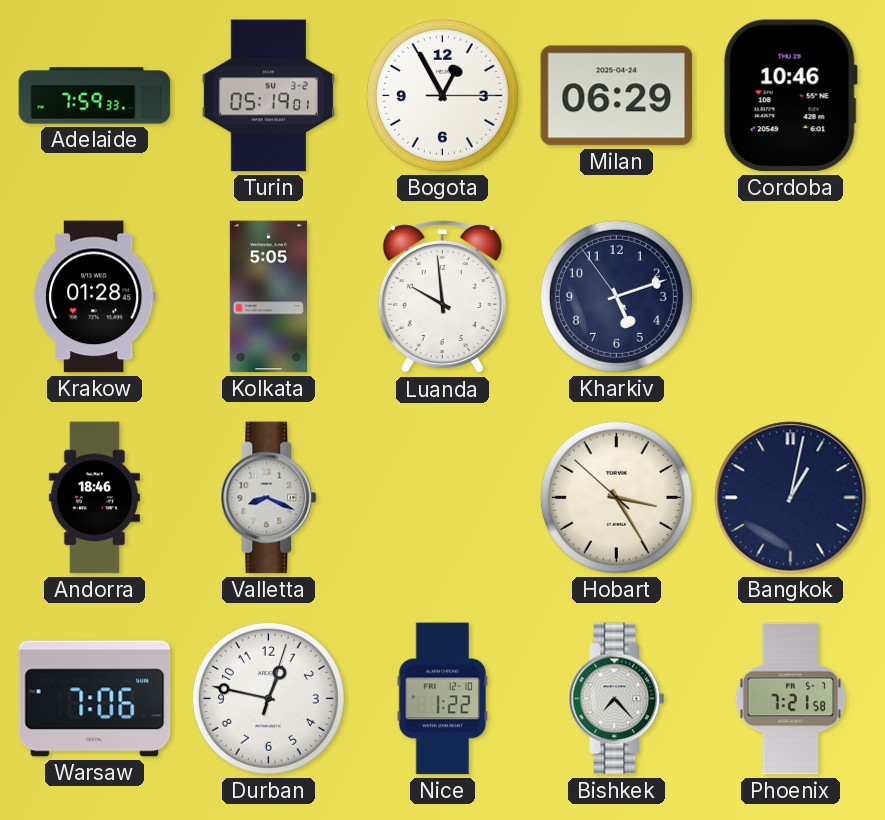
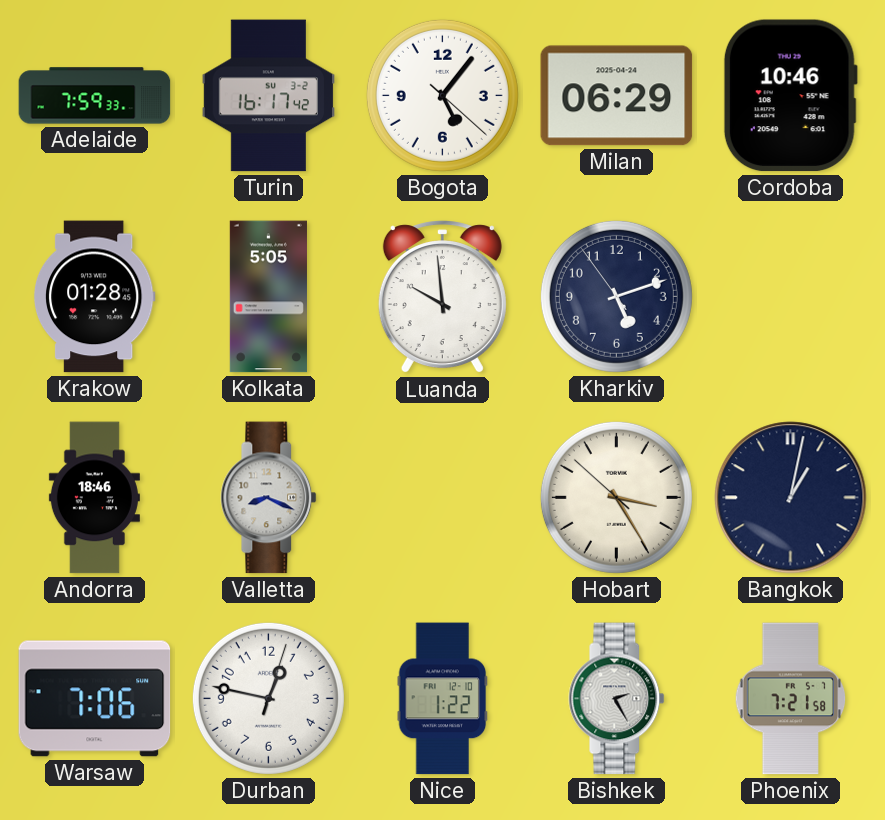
Turin: 05:19 -> 16:17 (268, 96)
Bogota: 12:55 -> 5:06 (442, 95)
Bishkek: 7:23 -> 2:25 (617, 699)
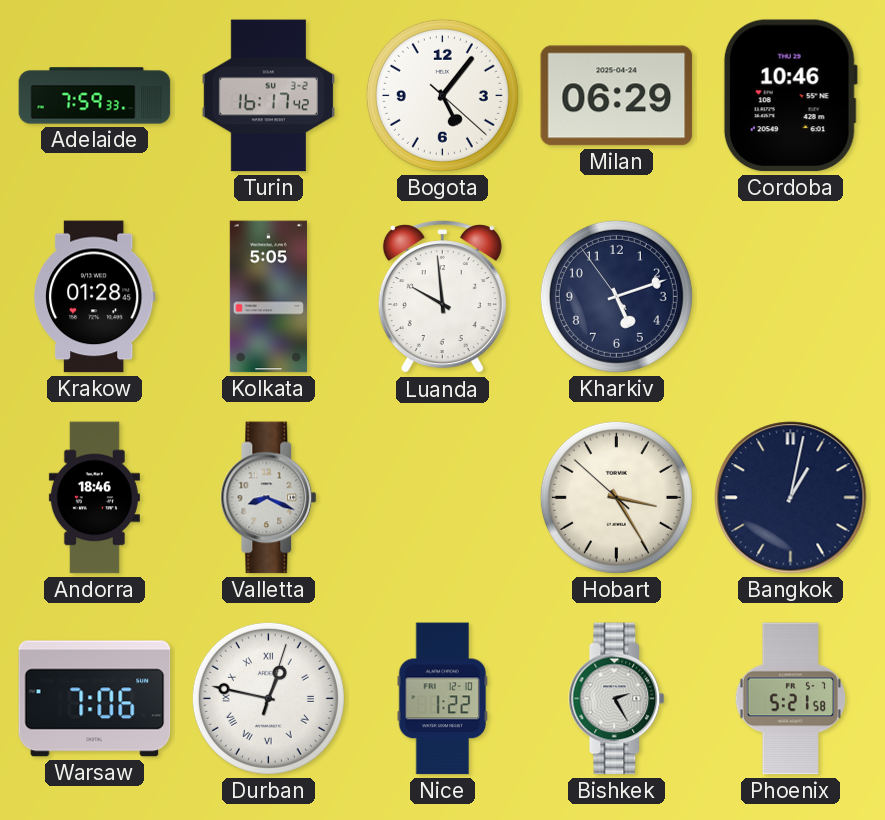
Durban numerals: Arabic -> Roman (268, 698)
Phoenix: 7:21 -> 5:21 (791, 699)
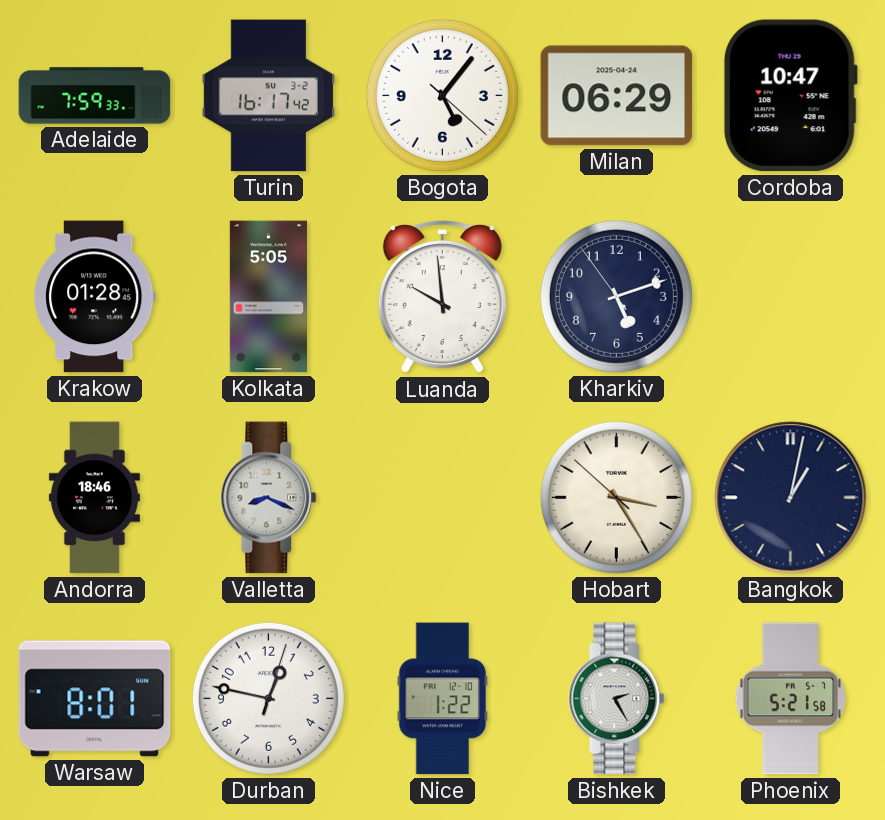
Cordoba: 10:46 -> 10:47 (790, 96)
Warsaw: 7:06 -> 8:01 (95, 699)
Durban numerals: Roman -> Arabic (268, 698)
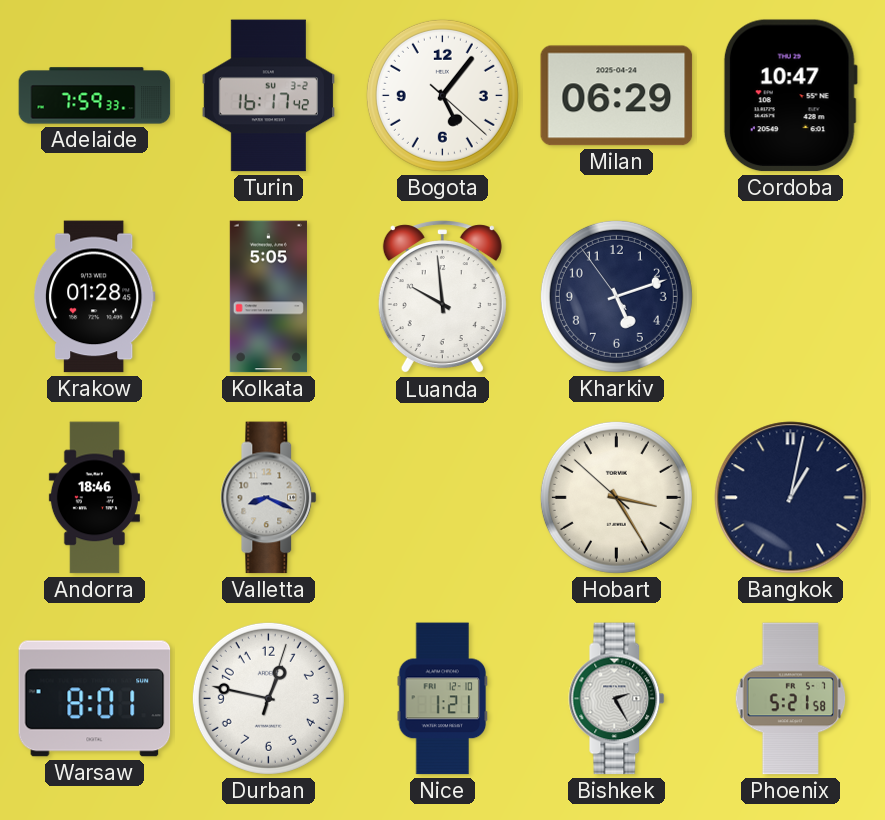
Nice: 1:22 -> 1:21 (443, 699)
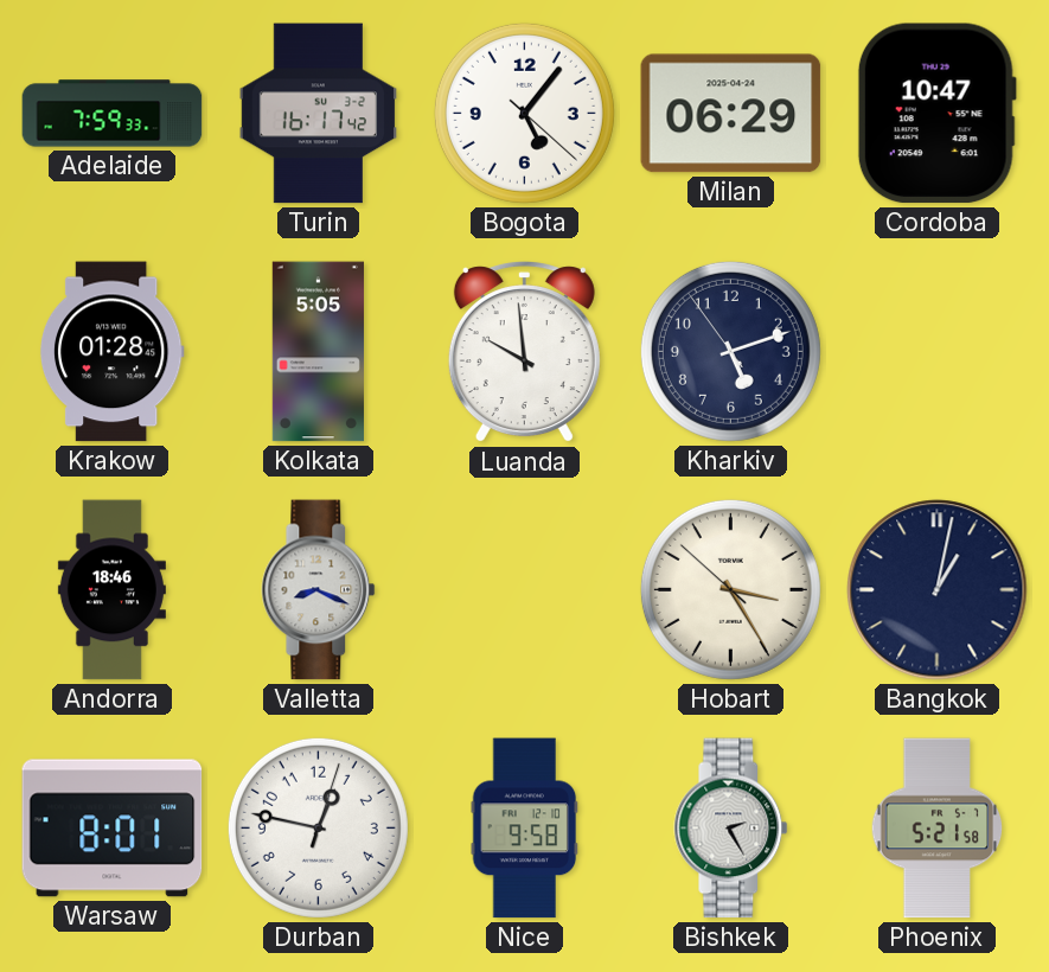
Nice: 1:21 -> 9:58 (525, 829)
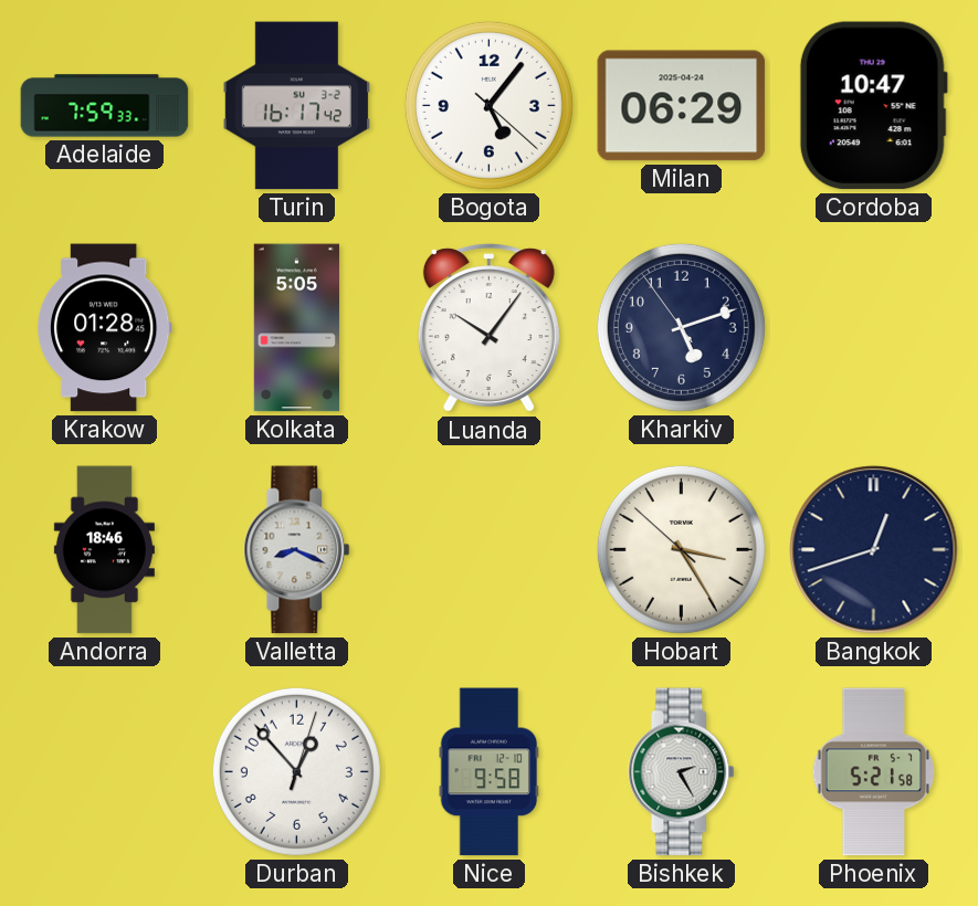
Luanda: 9:59 -> 10:06 (488, 328)
Bangkok: 1:02 -> 12:42 (874, 550)
Warsaw: 8:01 -> none (113, 829)
Durban: 12:47 -> 12:53 (296, 771)
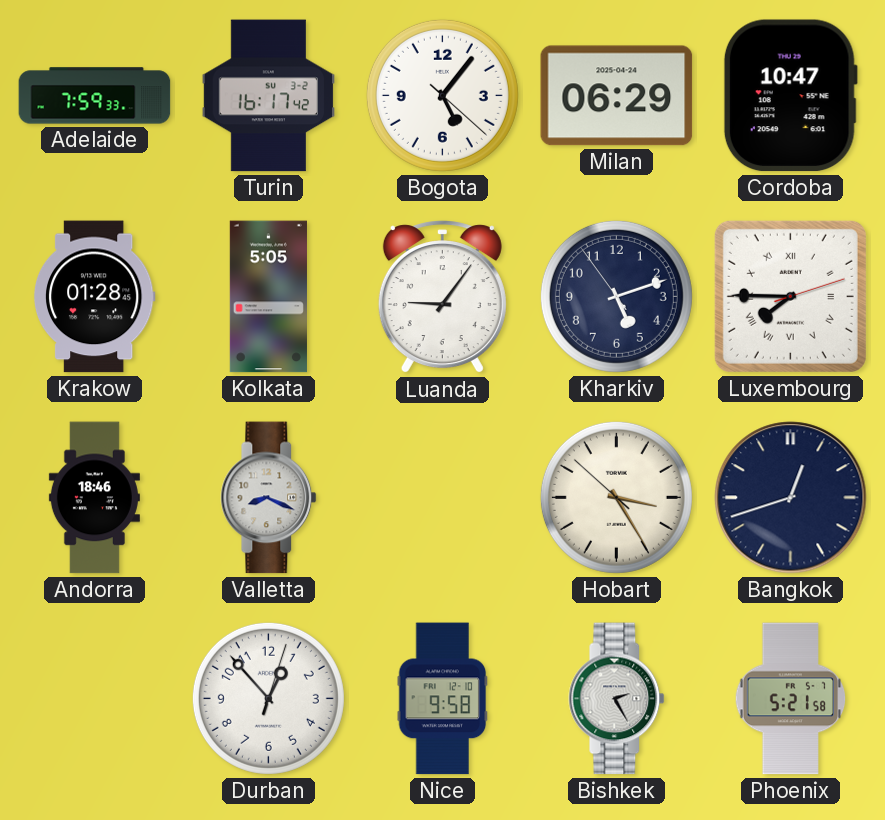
Luanda: 10:06 -> 9:06 (442, 297)
Luxembourg: none -> 7:45 (790, 296)
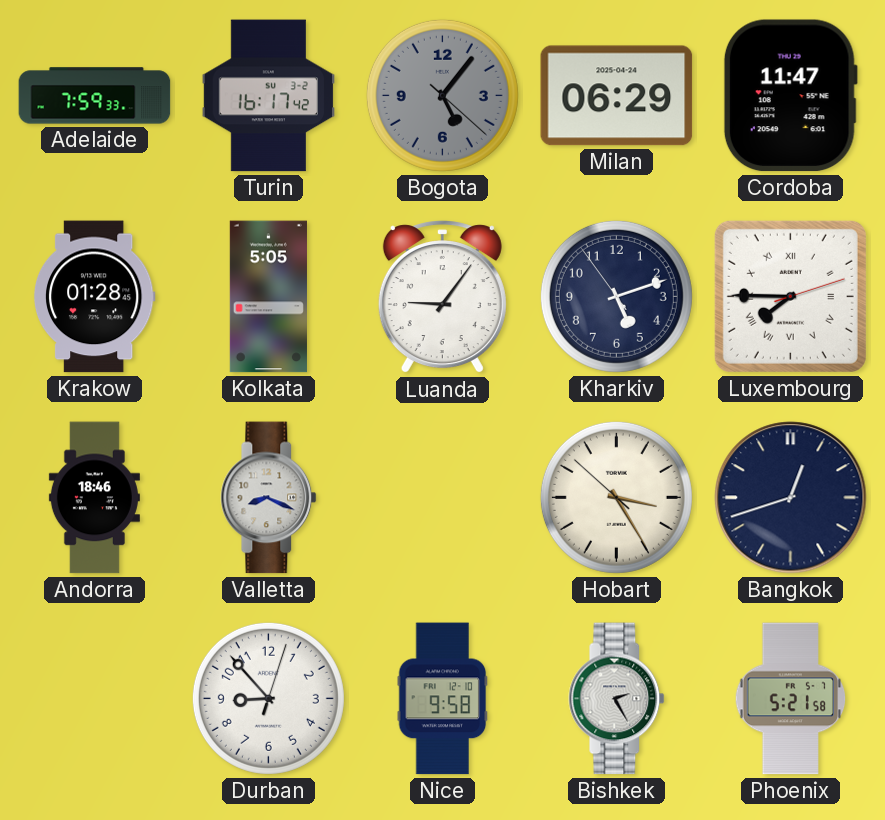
Bogota dial: white -> grey (442, 95)
Cordoba: 10:47 -> 11:47 (790, 96)
Durban: 12:53 -> 8:53 (268, 698)
